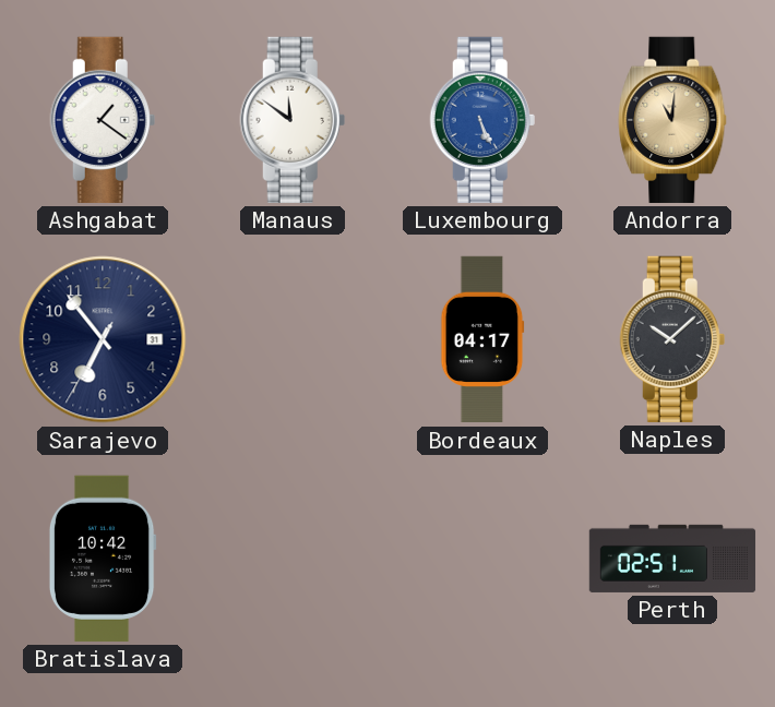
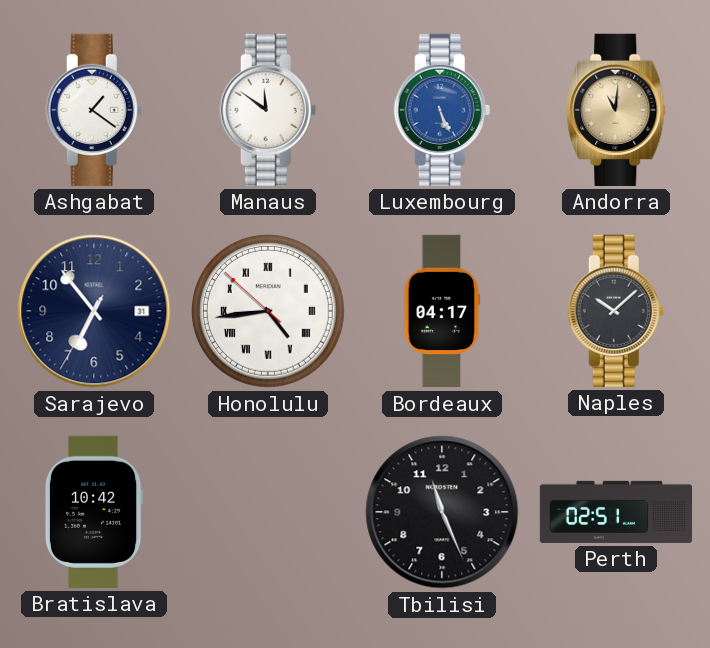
Honolulu: none -> 4:43 (268, 311)
Tbilisi: none -> 11:26 (442, 512)
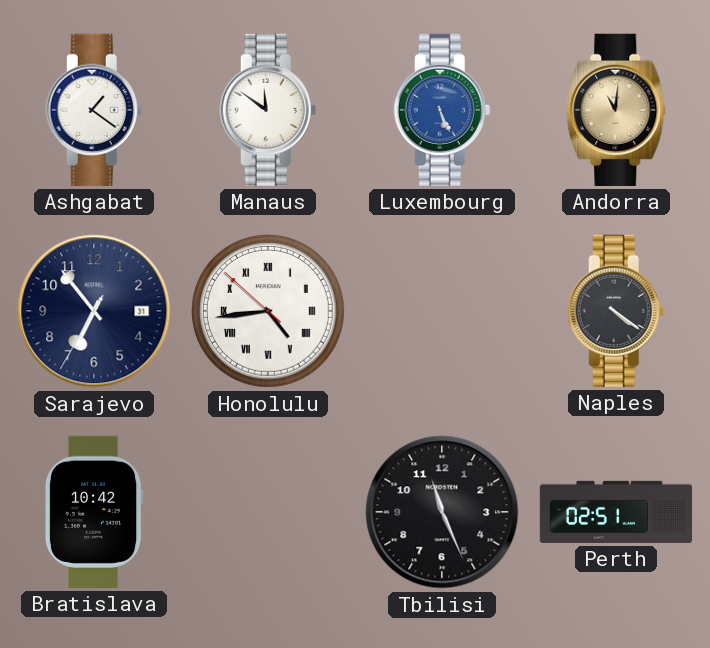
Bordeaux: 04:17 -> none (442, 311)
Naples: 10:08 -> 4:21 (616, 311)
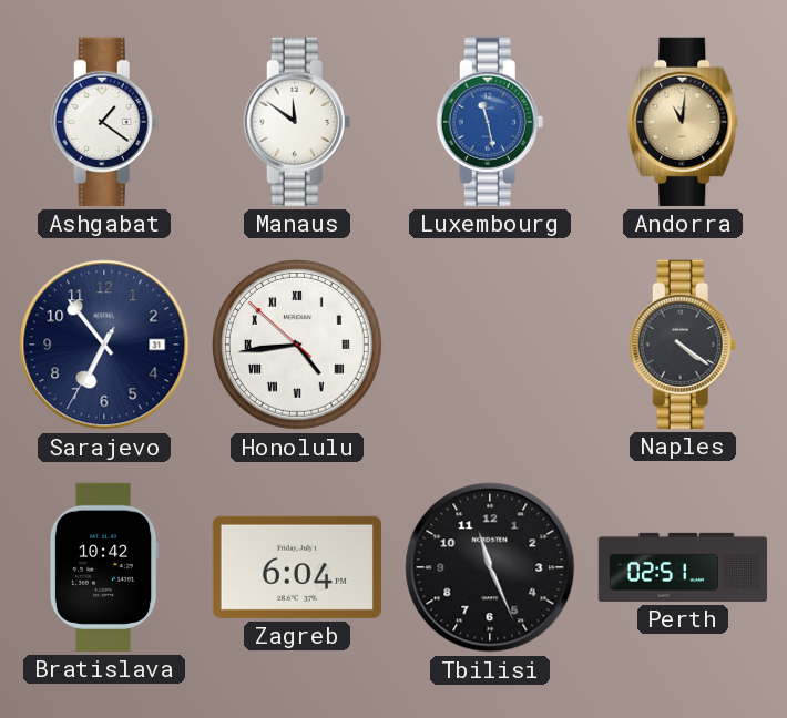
Luxembourg: 5:26 -> 11:28 (490, 122)
Zagreb: none -> 6:04 (297, 567)
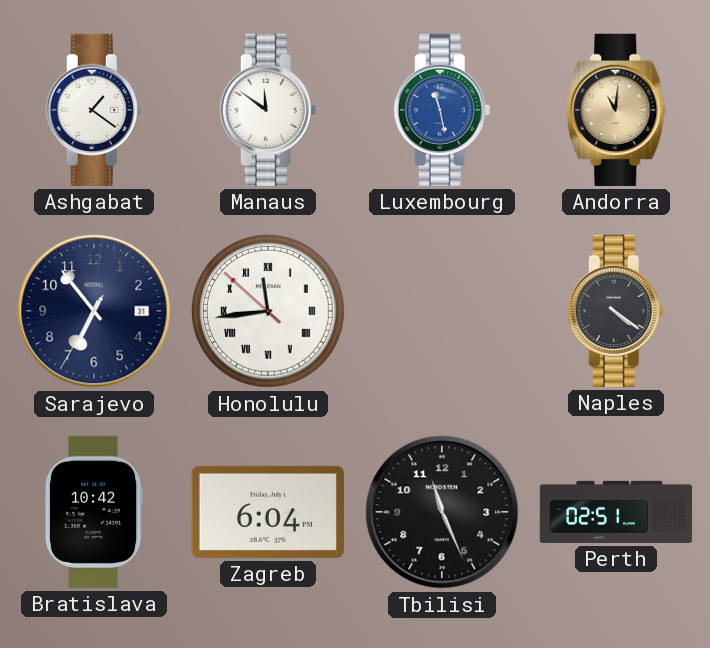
Honolulu: 4:43 -> 11:43 (268, 311)
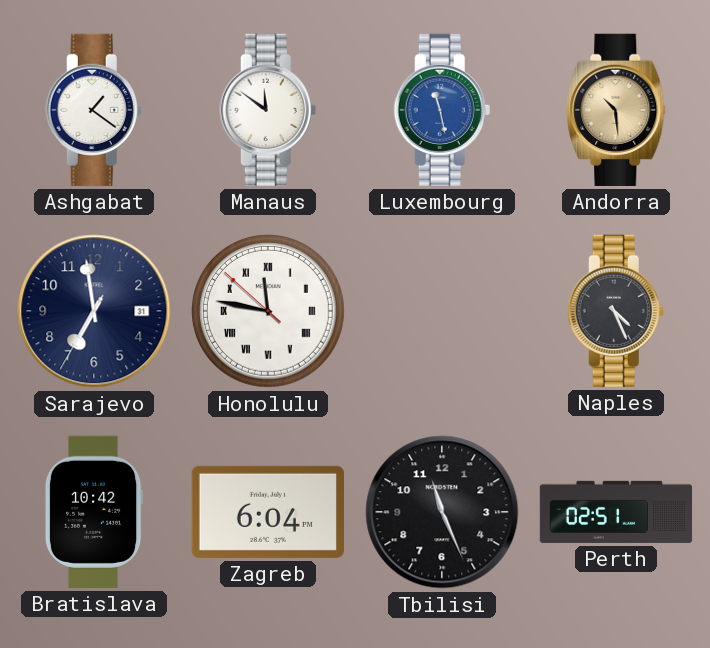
Andorra: 11:01 -> 10:29 (616, 110)
Sarajevo: 6:53 -> 6:58 (94, 311)
Honolulu: 11:43 -> 11:46 (268, 311)
Naples: 4:21 -> 4:26 (616, 311)
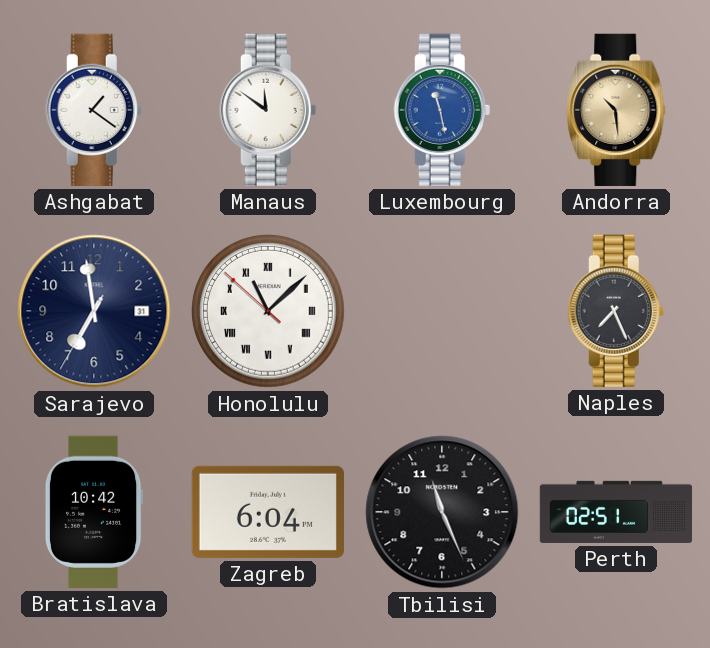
Honolulu: 11:46 -> 11:07 (268, 311)
Naples: 4:26 -> 7:26 (616, 311)
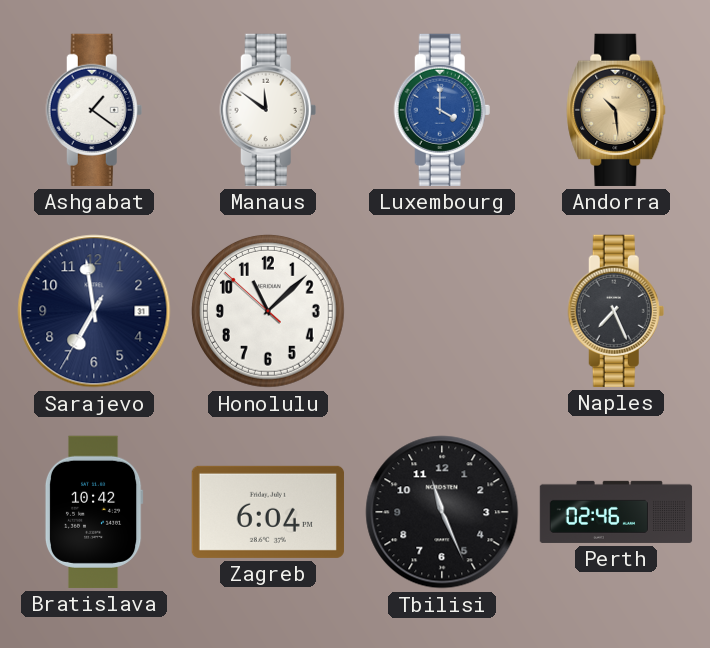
Luxembourg: 11:28 -> 4:00 (442, 110)
Honolulu numerals: Roman -> Arabic (268, 311)
Perth: 02:51 -> 02:46 (616, 512)
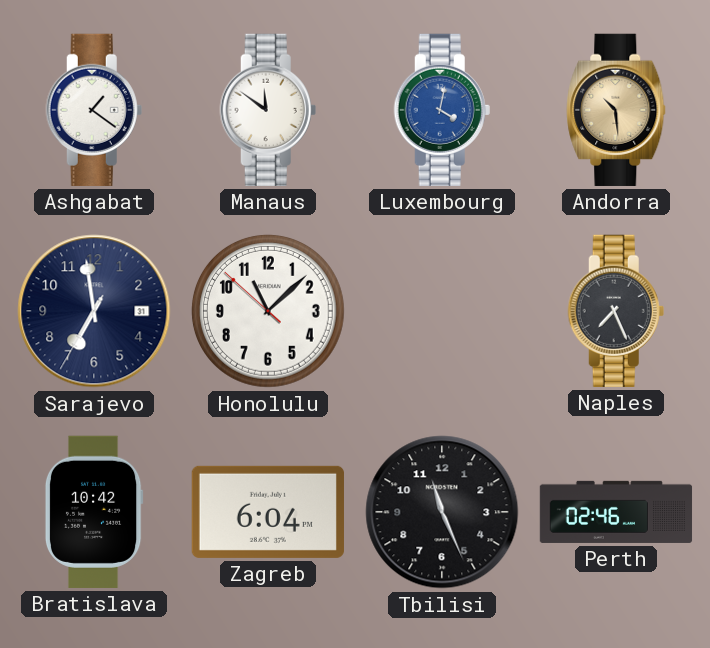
Luxembourg: 4:00 -> 4:02 (442, 110)
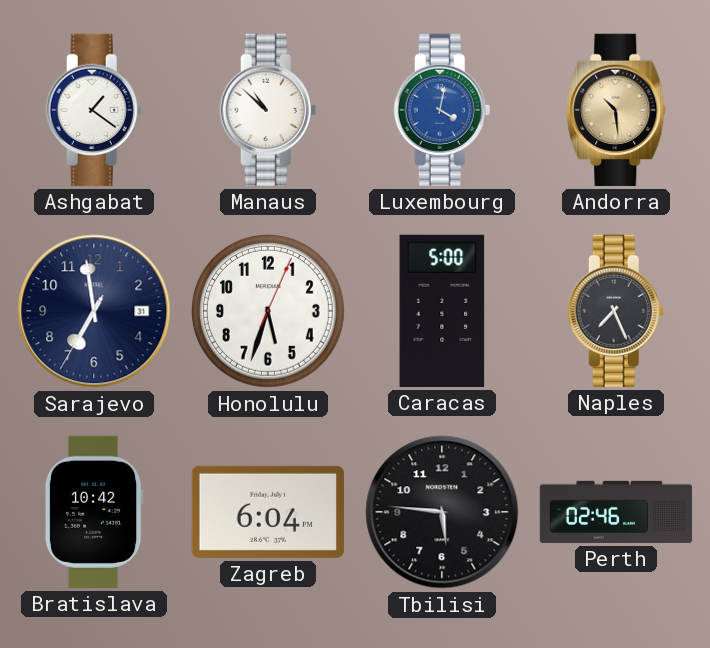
Manaus: 11:51 -> 10:52 (268, 110)
Honolulu: 11:07 -> 5:33 (268, 311)
Caracas: none -> 5:00 (442, 311)
Tbilisi: 11:26 -> 5:46 (442, 512)
